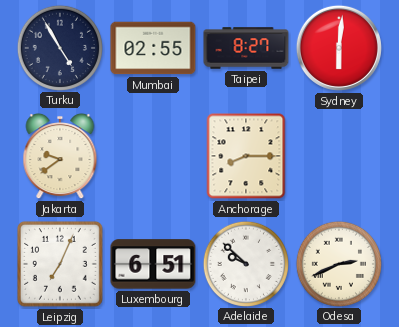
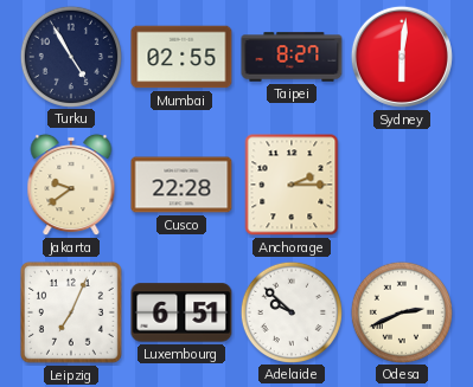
Cusco: none -> 22:28 (181, 185)
Anchorage: 8:15 -> 2:15 (292, 185)
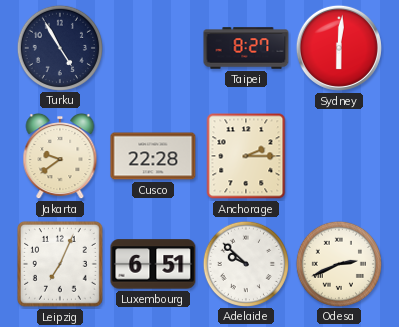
Mumbai: 02:55 -> none (181, 57)
